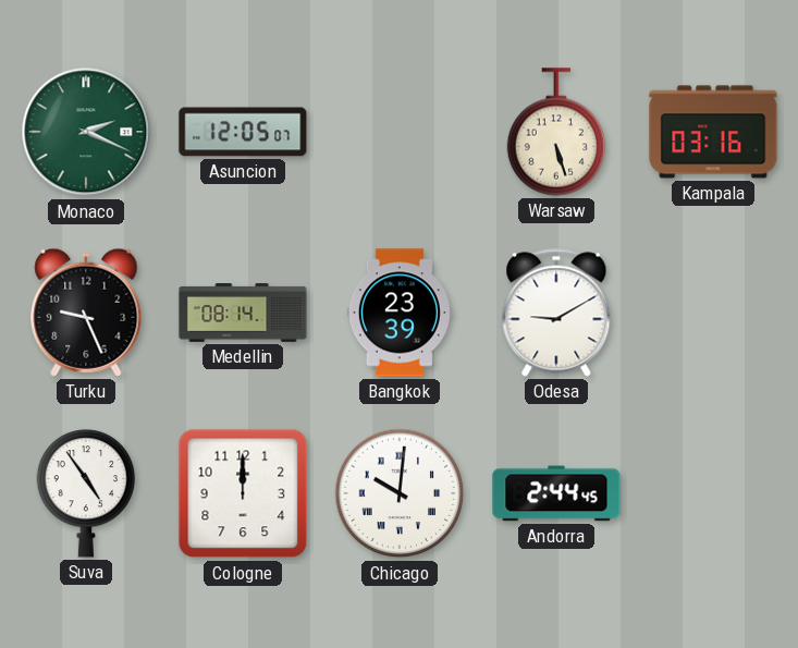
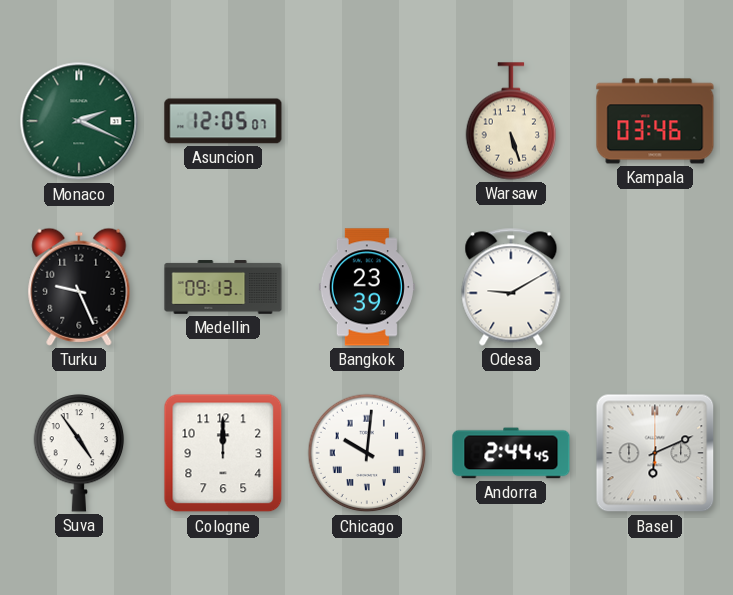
Kampala: 03:16 -> 03:46 (655, 121)
Medellin: 08:14 -> 09:13 (223, 287)
Basel: none -> 6:11 (655, 453)
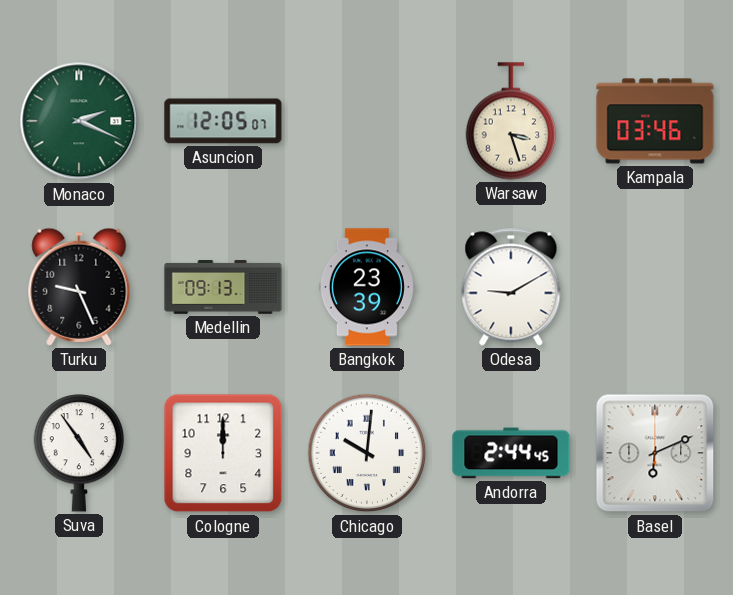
Warsaw: 5:27 -> 3:27 (511, 121)
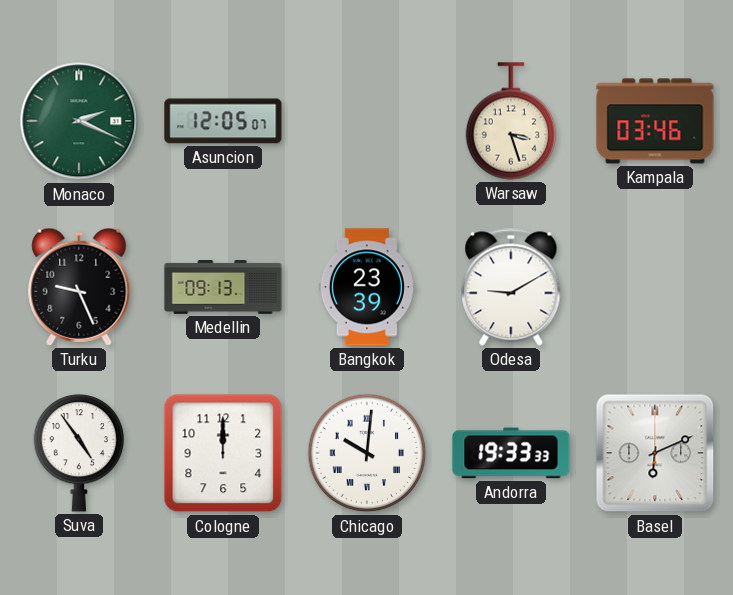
Andorra: 2:44 -> 19:33 (511, 453)
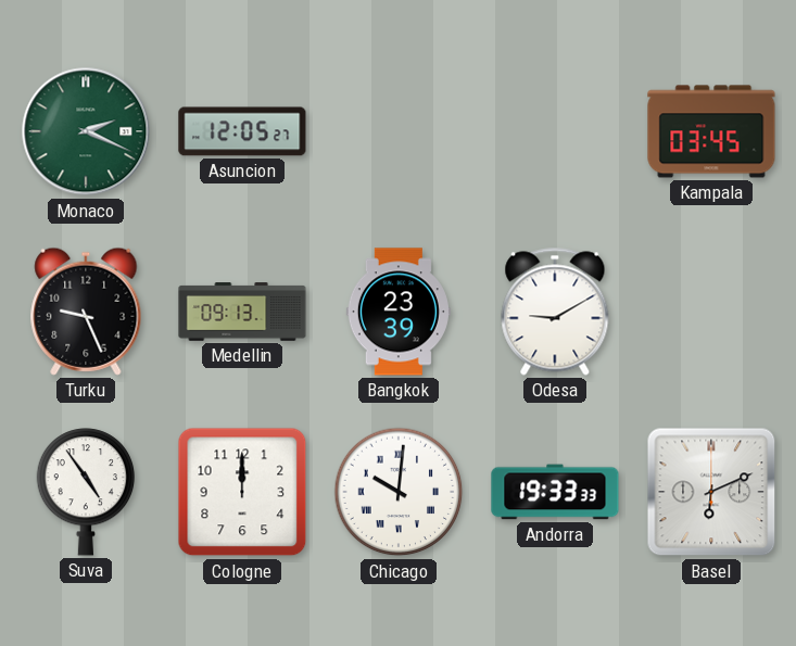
Asuncion: 12:05:07 -> 12:05:27 (242, 131)
Warsaw: 3:27 -> none (511, 121)
Kampala: 03:46 -> 03:45 (711, 131)
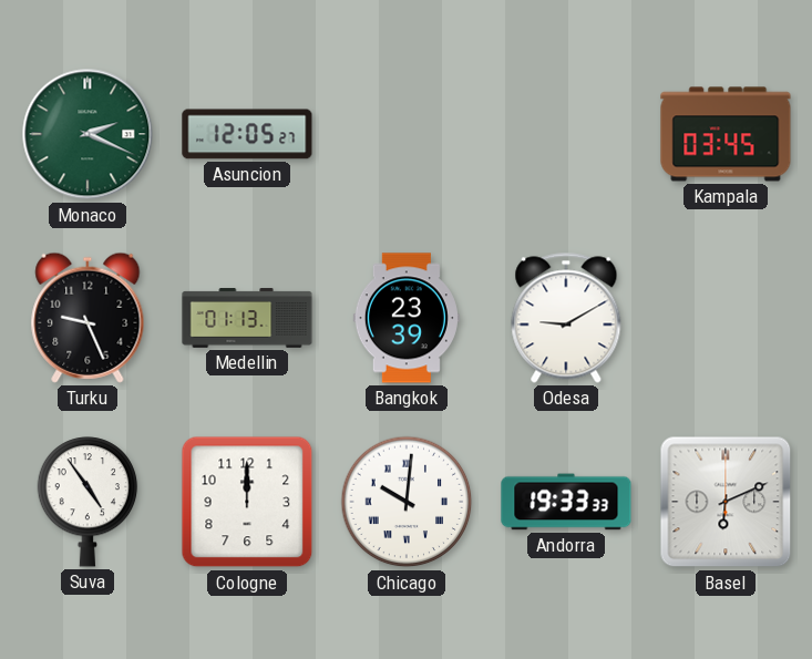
Medellin: 09:13 -> 01:13 (247, 318)
